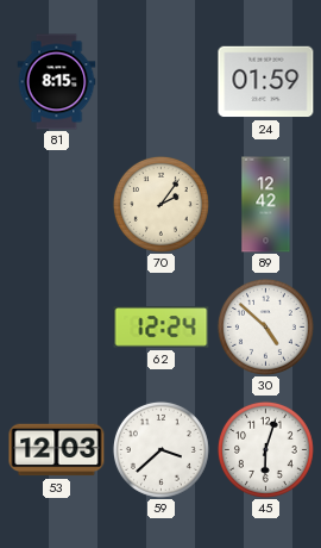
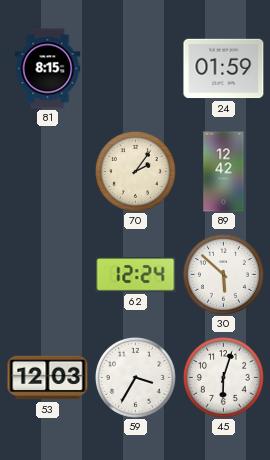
30: 4:52 -> 5:52 (223, 274)
59: 3:38 -> 3:35 (135, 377)
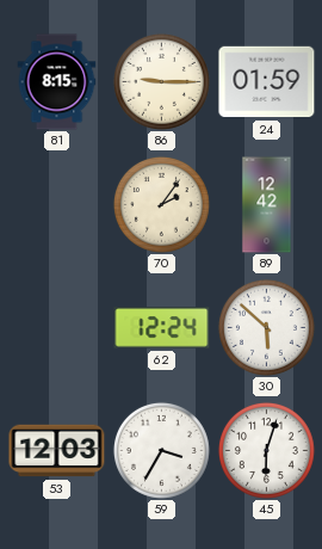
86: none -> 9:15 (161, 81)
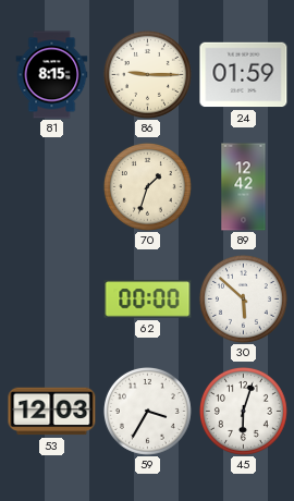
70: 2:06 -> 1:33 (147, 186)
62: 12:24 -> 00:00 (148, 300)
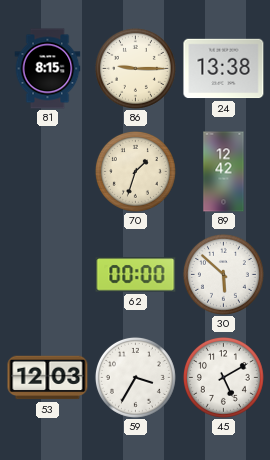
24: 01:59 -> 13:38 (224, 69)
45: 6:03 -> 5:10 (223, 377)
